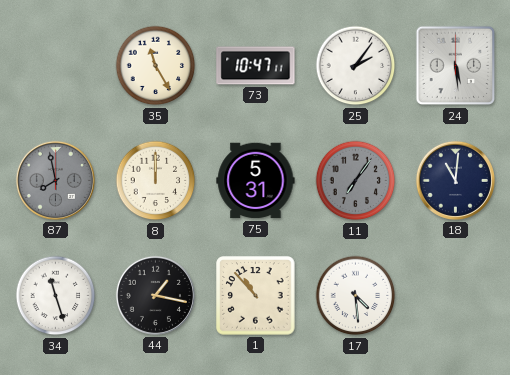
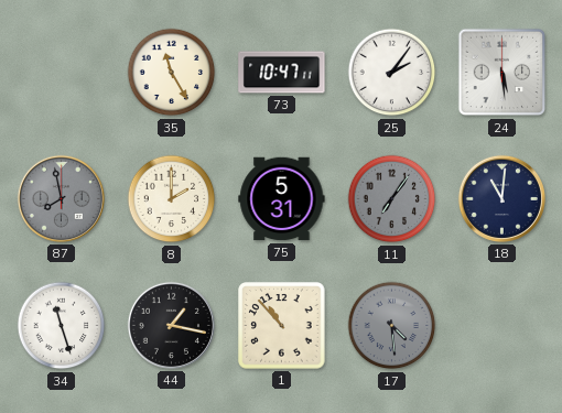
8: 12:00 -> 2:00 (172, 199)
17 dial: white -> grey (392, 326)
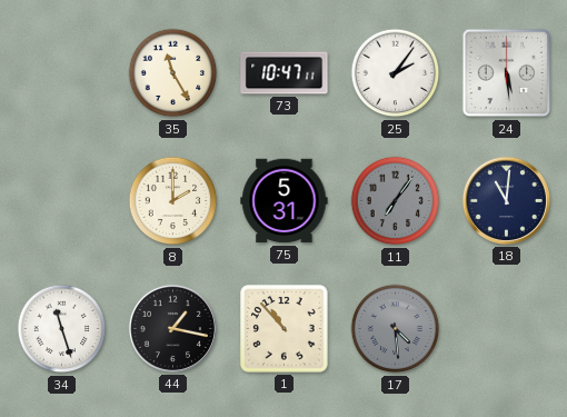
87: 7:58 -> none (61, 198)
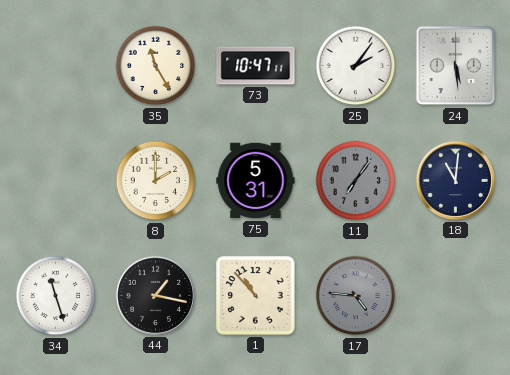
17: 4:29 -> 4:46 (356, 296)
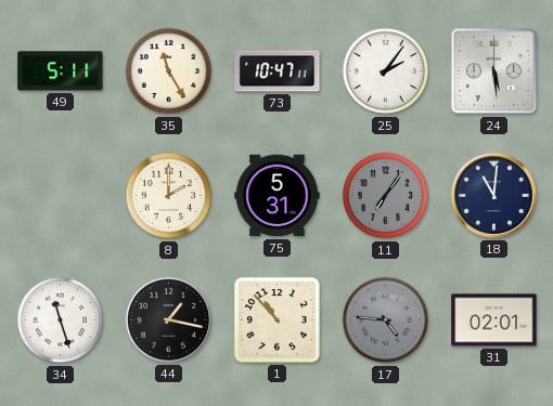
49: none -> 5:11 (61, 71)
31: none -> 02:01 (494, 320)
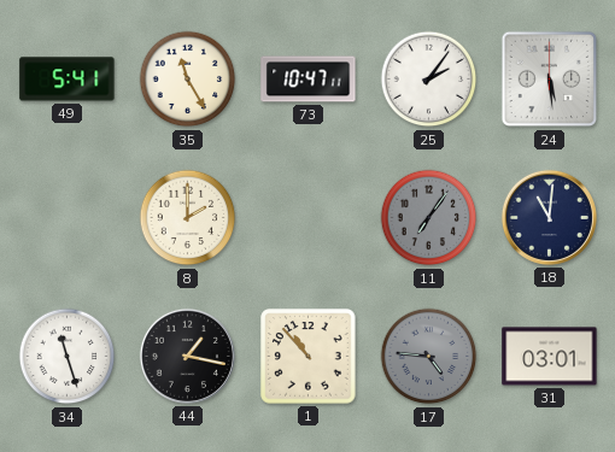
49: 5:11 -> 5:41 (68, 80)
75: 5:31 -> none (278, 196)
31: 02:01 -> 03:01 (550, 357)
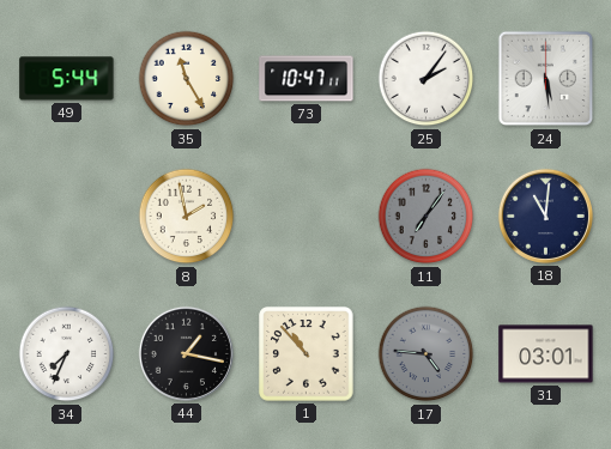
49: 5:41 -> 5:44 (67, 79)
8: 2:00 -> 1:58 (187, 217)
34: 11:27 -> 7:34 (67, 354)
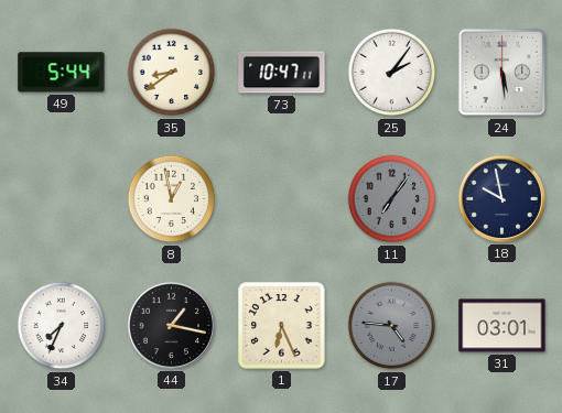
35: 11:25 -> 8:39 (172, 73)
8: 1:58 -> 12:58 (172, 199)
18: 11:01 -> 9:58 (501, 198)
1: 10:53 -> 6:26 (282, 326)
